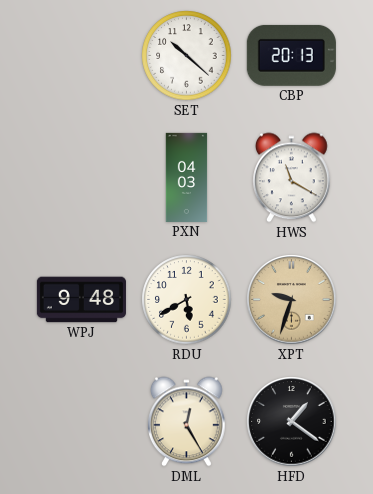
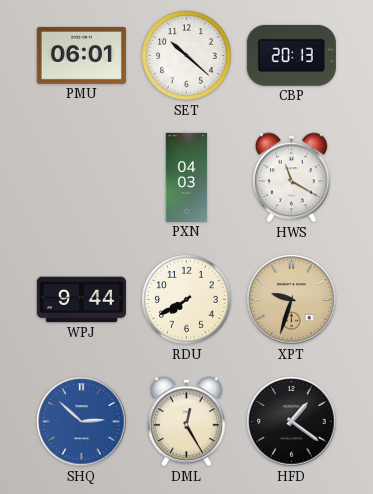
PMU: none -> 06:01 (81, 55)
WPJ: 9:48 -> 9:44 (81, 300)
RDU: 5:40 -> 7:40 (187, 300)
SHQ: none -> 2:52 (82, 422)
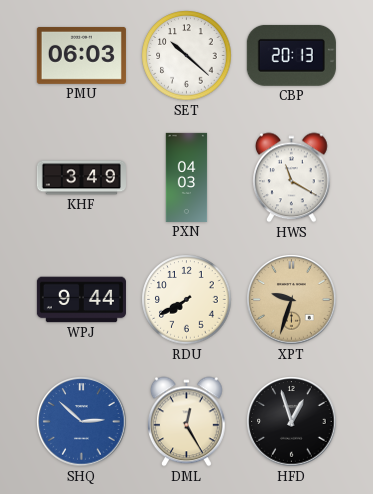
PMU: 06:01 -> 06:03 (81, 55)
KHF: none -> 3:49 (81, 178)
HFD: 1:21 -> 12:57 (292, 422)
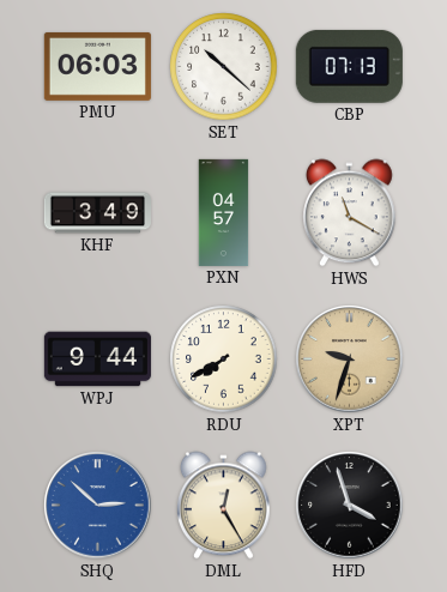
CBP: 20:13 -> 07:13 (349, 66)
PXN: 04:03 -> 04:57 (224, 212)
HFD: 12:57 -> 3:57 (350, 506)
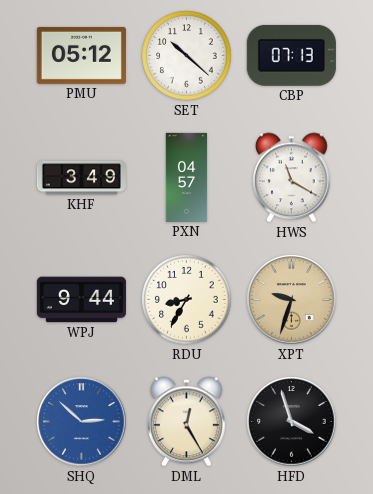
PMU: 06:03 -> 05:12 (81, 55)
RDU: 7:40 -> 8:35 (187, 300)
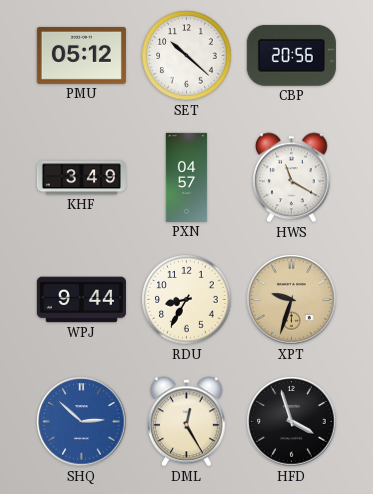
CBP: 07:13 -> 20:56 (291, 55)
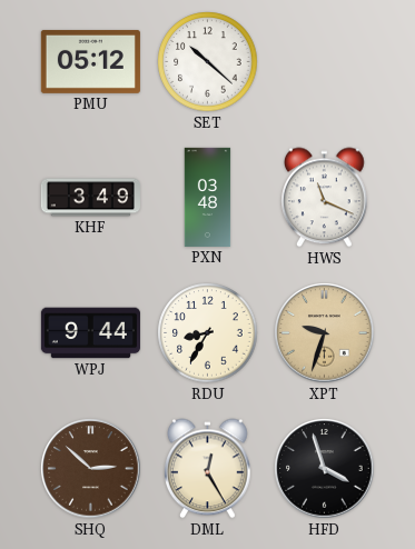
CBP: 20:56 -> none (291, 55)
PXN: 04:57 -> 03:48 (208, 197)
HWS: 11:20 -> 11:19 (325, 198)
SHQ dial: blue -> brown (91, 469)
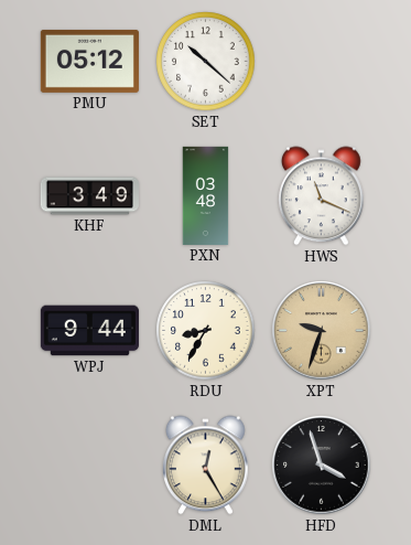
SHQ: 2:52 -> none (91, 469)
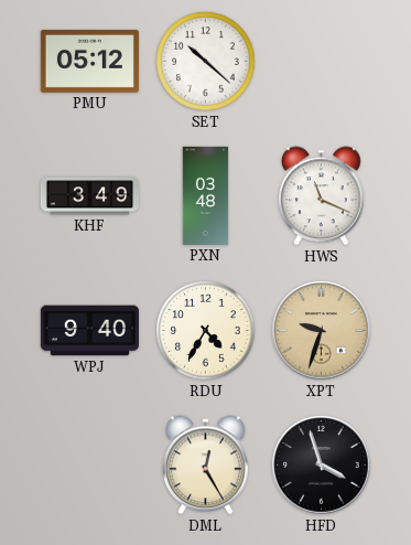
WPJ: 9:44 -> 9:40 (89, 331)
RDU: 8:35 -> 4:35 (206, 331)
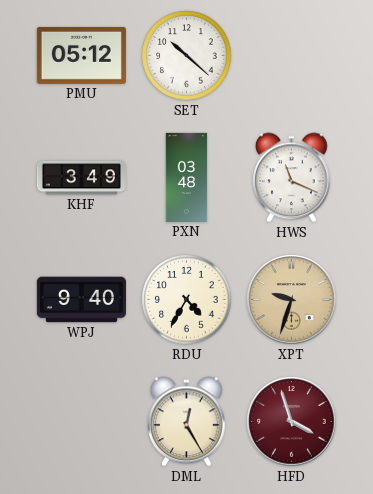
HFD dial: black -> burgundy (292, 422)
